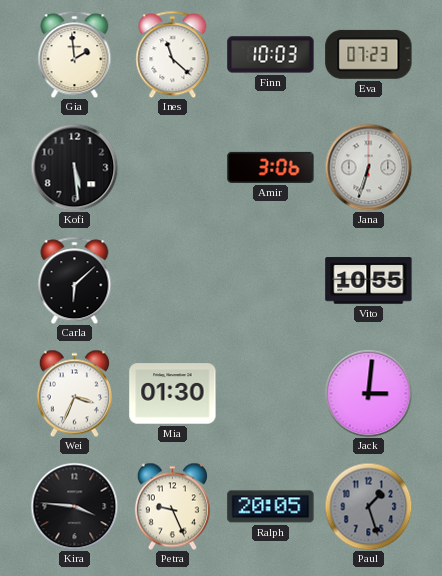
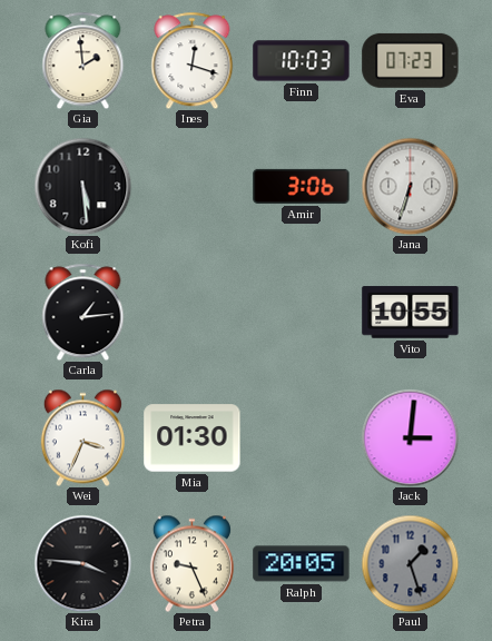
Ines: 11:22 -> 12:18 (193, 60)
Carla: 6:08 -> 1:14 (83, 312)
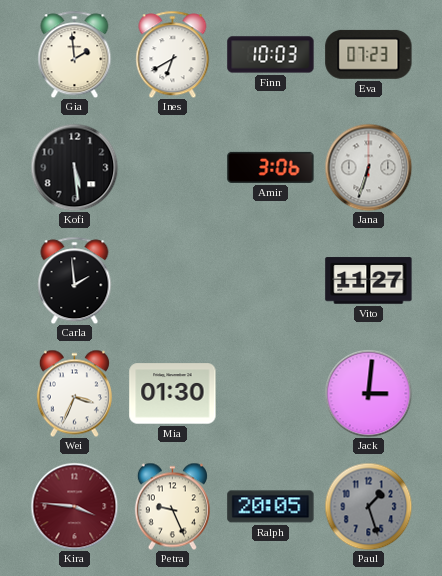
Ines: 12:18 -> 6:40 (173, 54)
Carla: 1:14 -> 1:59 (75, 280)
Vito: 10:55 -> 11:27 (369, 281)
Kira dial: black -> burgundy (74, 506)
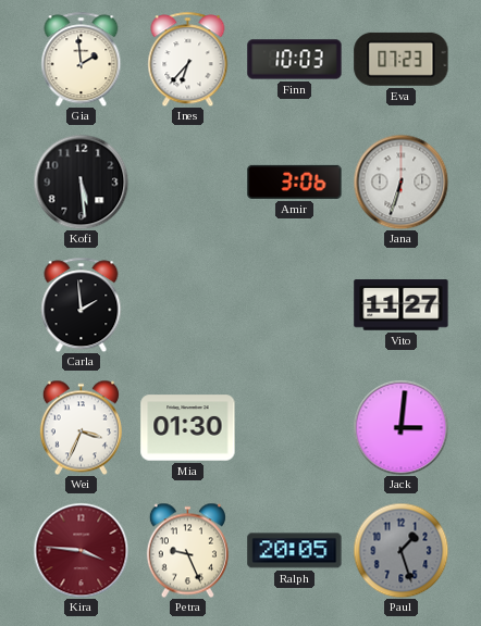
Ines: 6:40 -> 6:37 (188, 59)
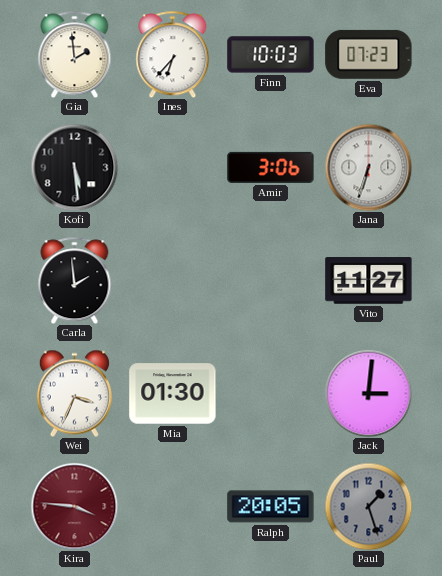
Petra: 9:26 -> none (187, 550)
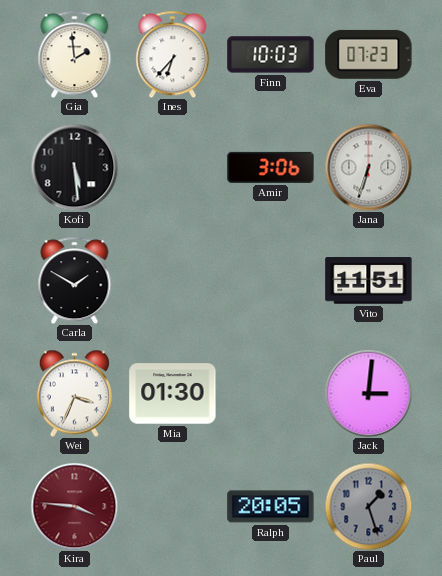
Carla: 1:59 -> 1:50 (75, 280)
Vito: 11:27 -> 11:51 (369, 281)
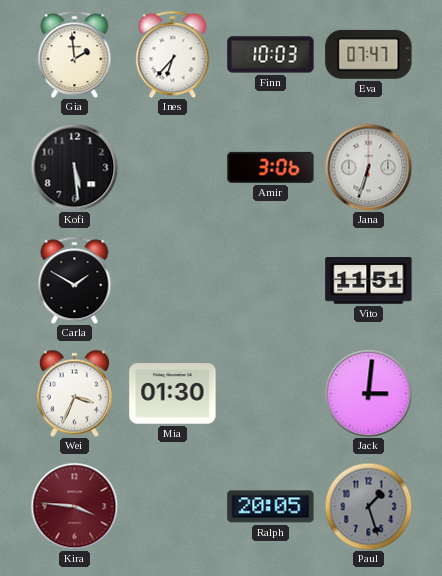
Eva: 07:23 -> 07:47 (369, 54)
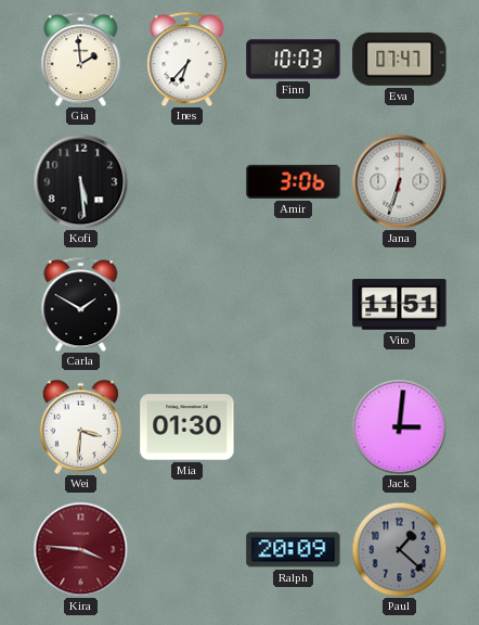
Wei: 3:34 -> 3:31 (80, 426)
Ralph: 20:05 -> 20:09 (294, 550)
Paul: 1:27 -> 1:22 (399, 549)
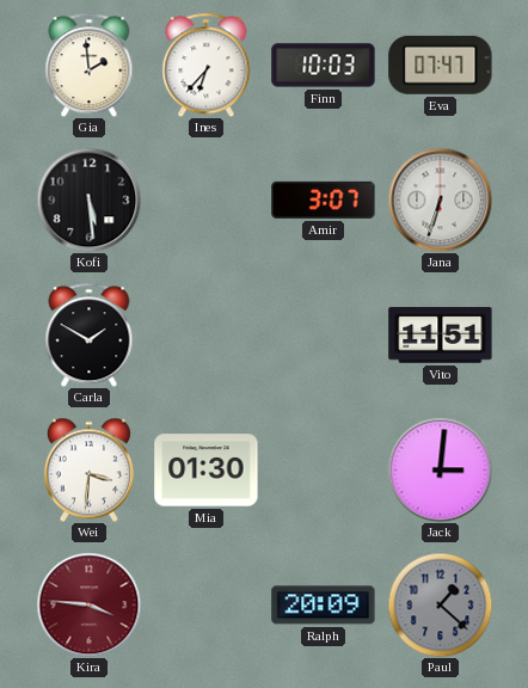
Amir: 3:06 -> 3:07 (324, 199)
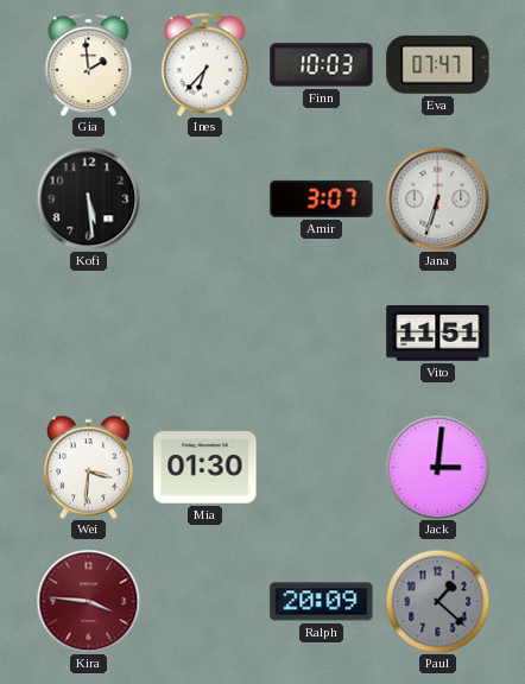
Carla: 1:50 -> none (90, 334)
